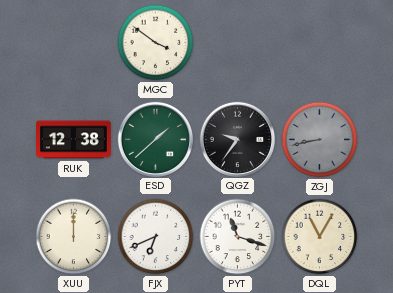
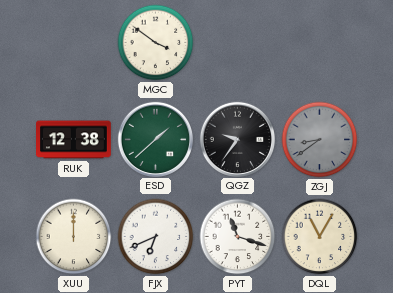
ZGJ: 8:43 -> 8:39 (320, 140)
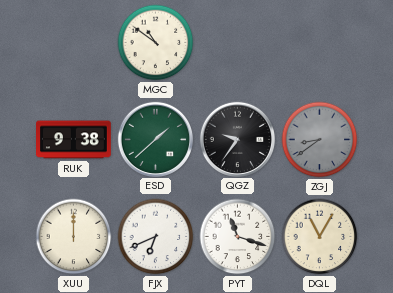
MGC: 3:51 -> 10:51 (156, 43)
RUK: 12:38 -> 9:38 (74, 140)
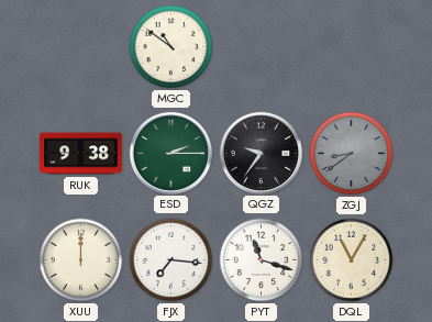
ESD: 1:38 -> 2:15 (170, 153)
FJX: 6:41 -> 7:16 (171, 260)
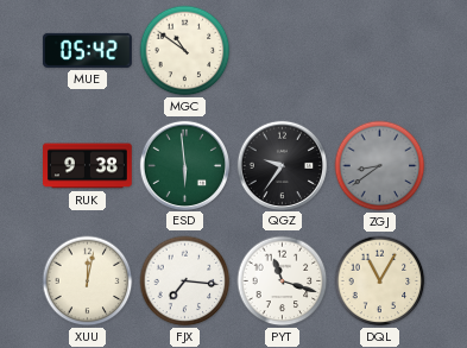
MUE: none -> 05:42 (87, 50)
ESD: 2:15 -> 5:59 (184, 165)
XUU: 12:00 -> 12:02 (88, 281)
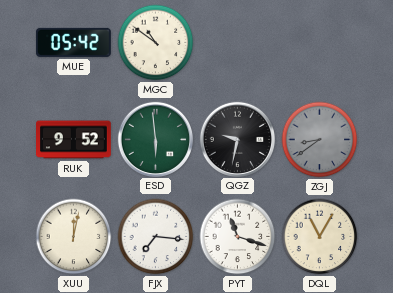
RUK: 9:38 -> 9:52 (74, 140)
QGZ: 9:36 -> 9:32 (237, 139)
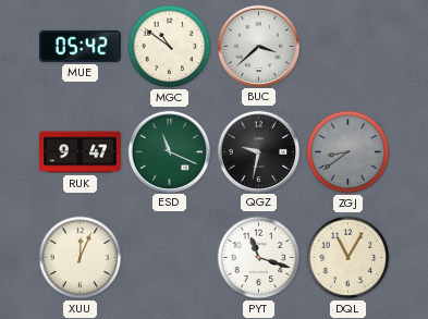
BUC: none -> 3:38 (258, 46)
RUK: 9:52 -> 9:47 (81, 152)
ESD: 5:59 -> 11:19 (169, 151)
XUU: 12:02 -> 12:04 (81, 258)
FJX: 7:16 -> none (156, 237)
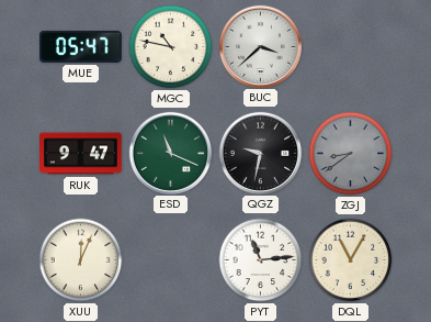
MUE: 05:42 -> 05:47 (80, 46)
MGC: 10:51 -> 10:47 (171, 47)
PYT: 11:18 -> 11:14 (261, 260)
